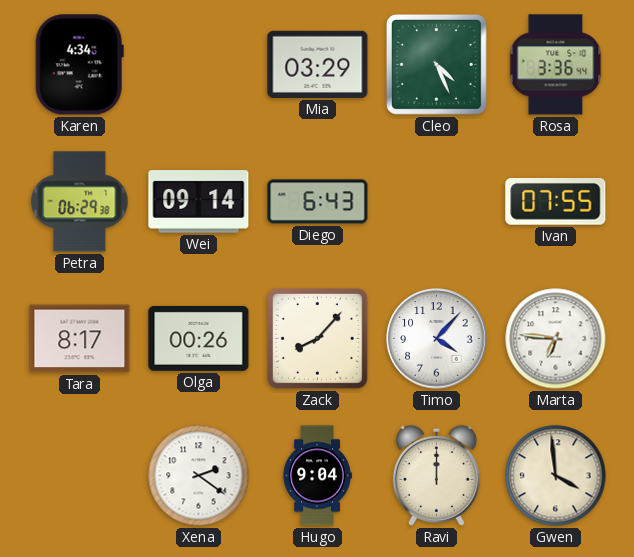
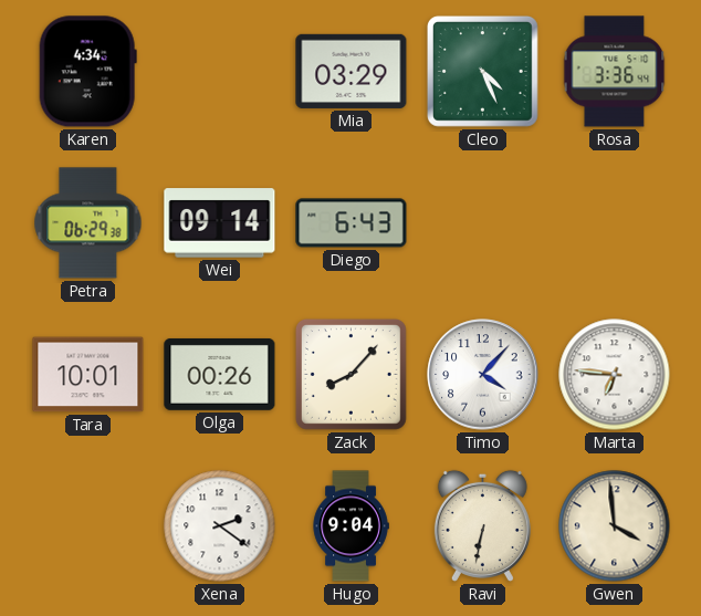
Ivan: 07:55 -> none (556, 202)
Tara: 8:17 -> 10:01 (88, 375)
Ravi: 12:00 -> 6:32 (482, 525)
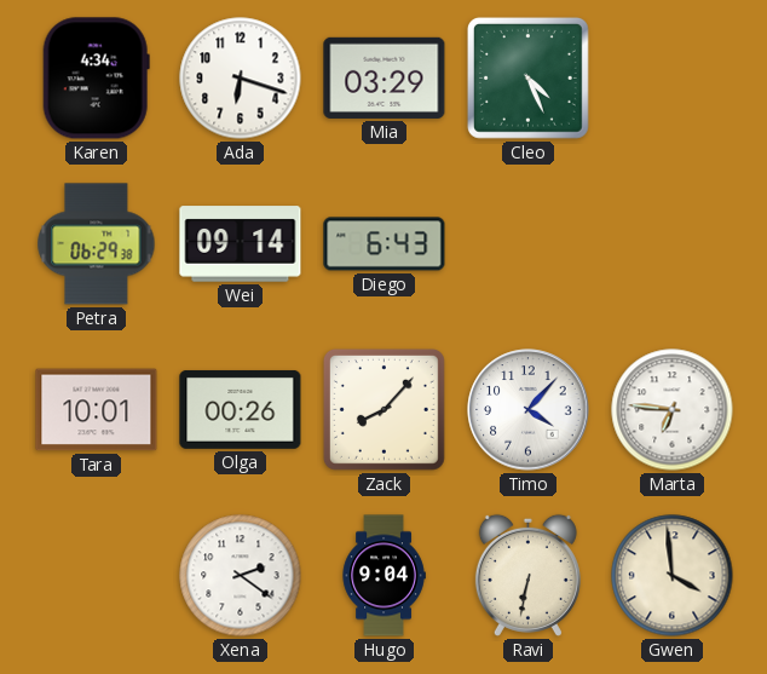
Ada: none -> 6:18 (241, 79)
Rosa: 3:36 -> none (615, 72)
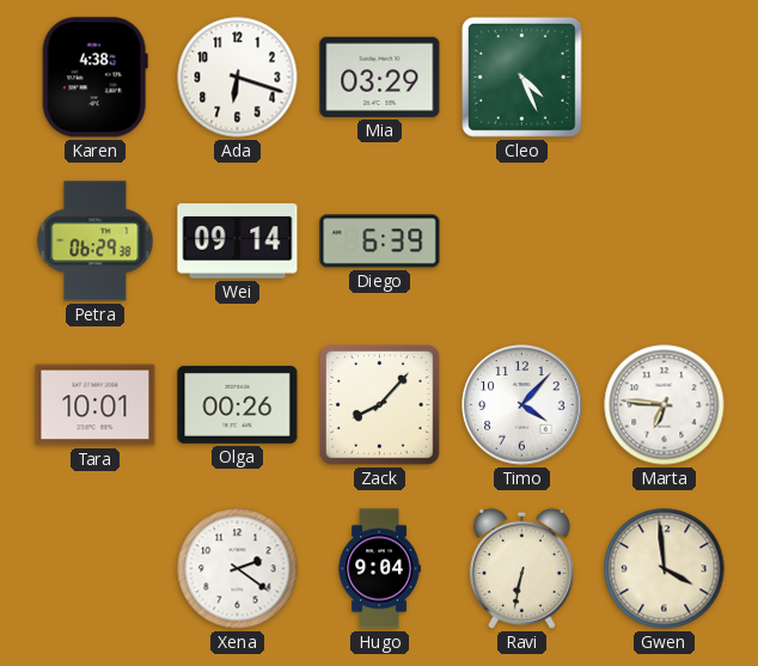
Karen: 4:34 -> 4:38 (94, 78)
Diego: 6:43 -> 6:39 (380, 242)
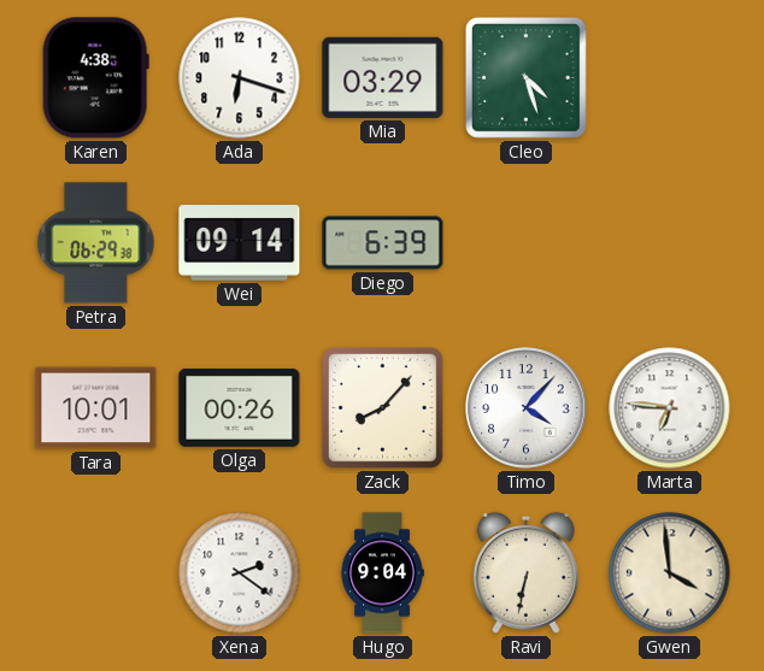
Cleo: 4:26 -> 4:27 (525, 77)
